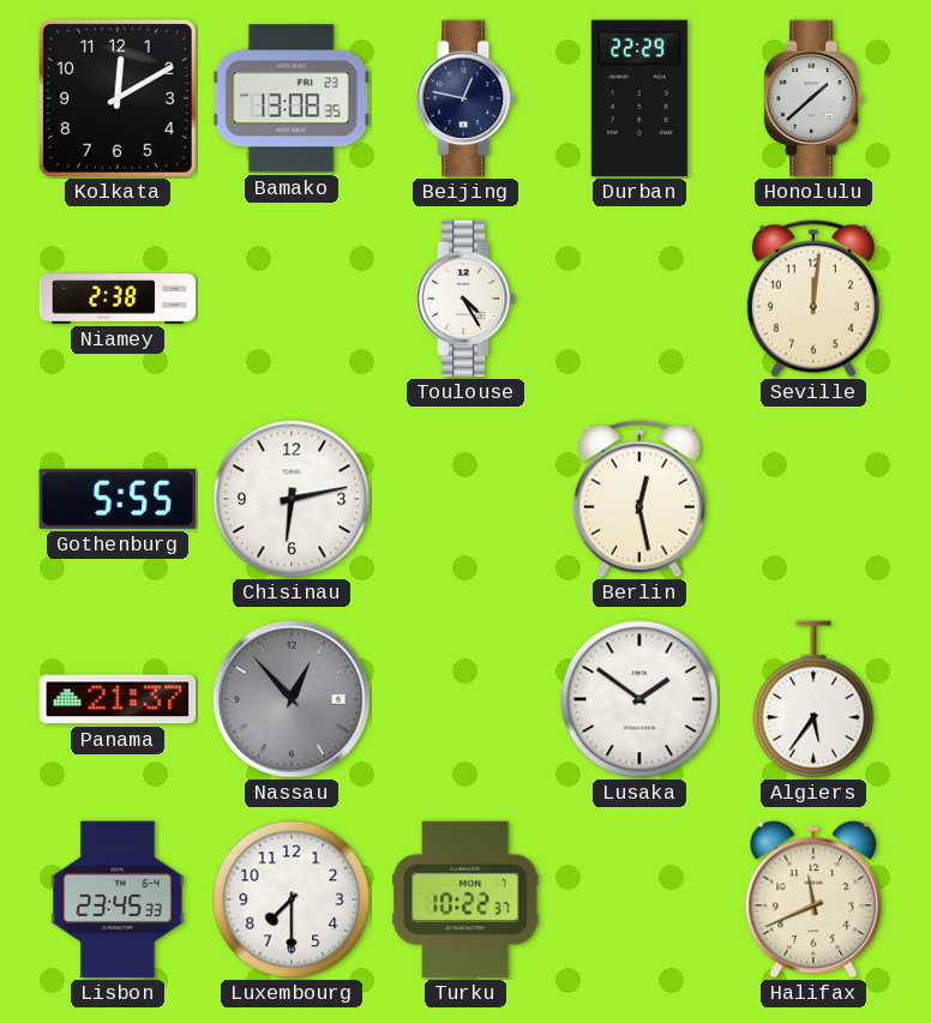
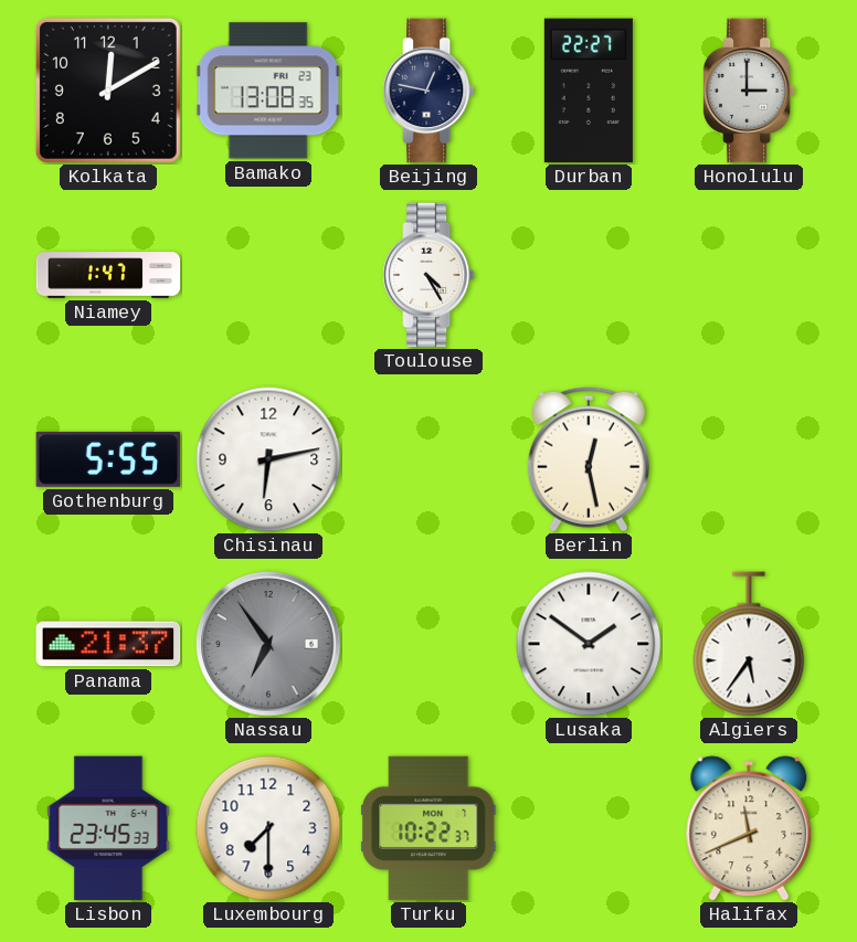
Durban: 22:29 -> 22:27 (589, 91)
Honolulu: 1:38 -> 3:00 (749, 91)
Niamey: 2:38 -> 1:47 (108, 275)
Seville: 12:01 -> none (813, 299)
Nassau: 12:53 -> 6:54 (268, 644)
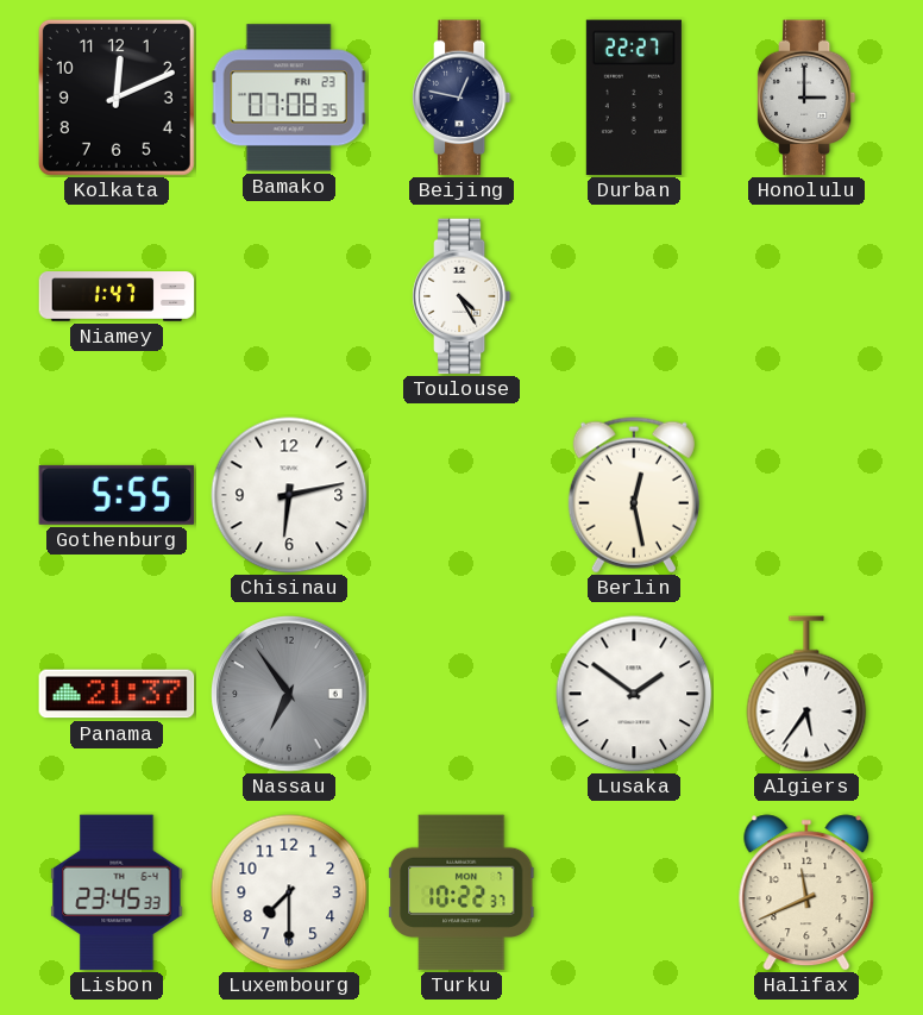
Kolkata: 12:10 -> 12:11 (117, 98)
Bamako: 13:08 -> 07:08 (289, 98)
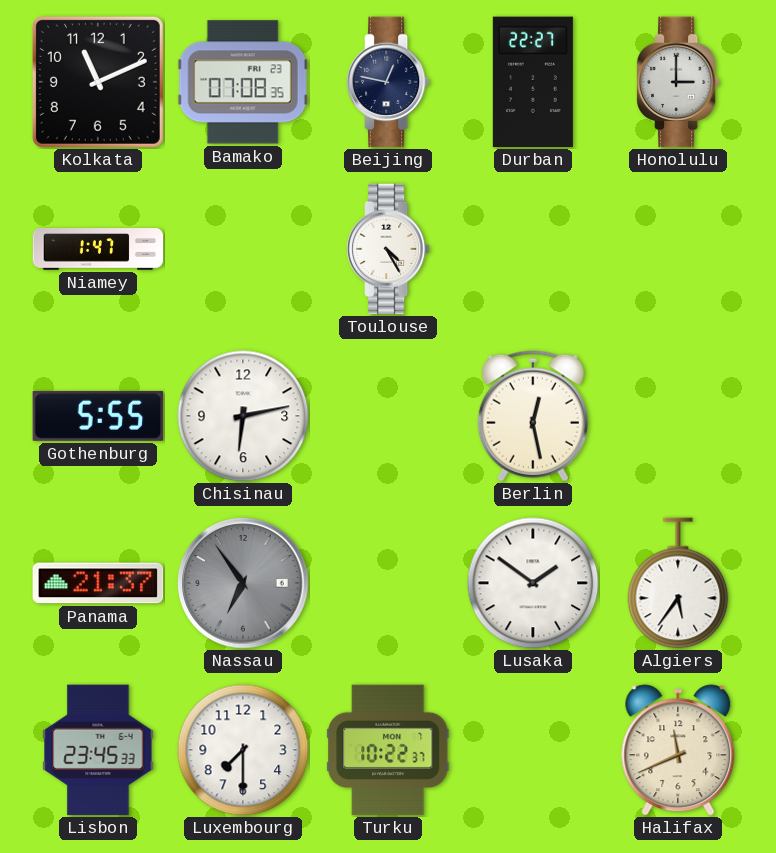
Kolkata: 12:11 -> 11:11 (98, 82)
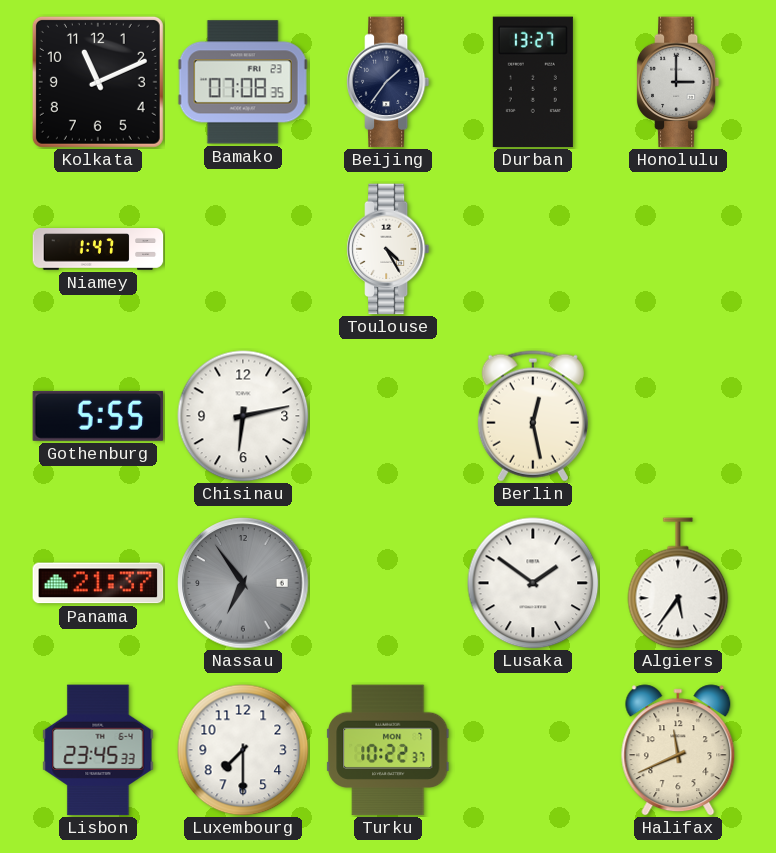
Beijing: 12:47 -> 1:36 (388, 82)
Durban: 22:27 -> 13:27 (533, 82)
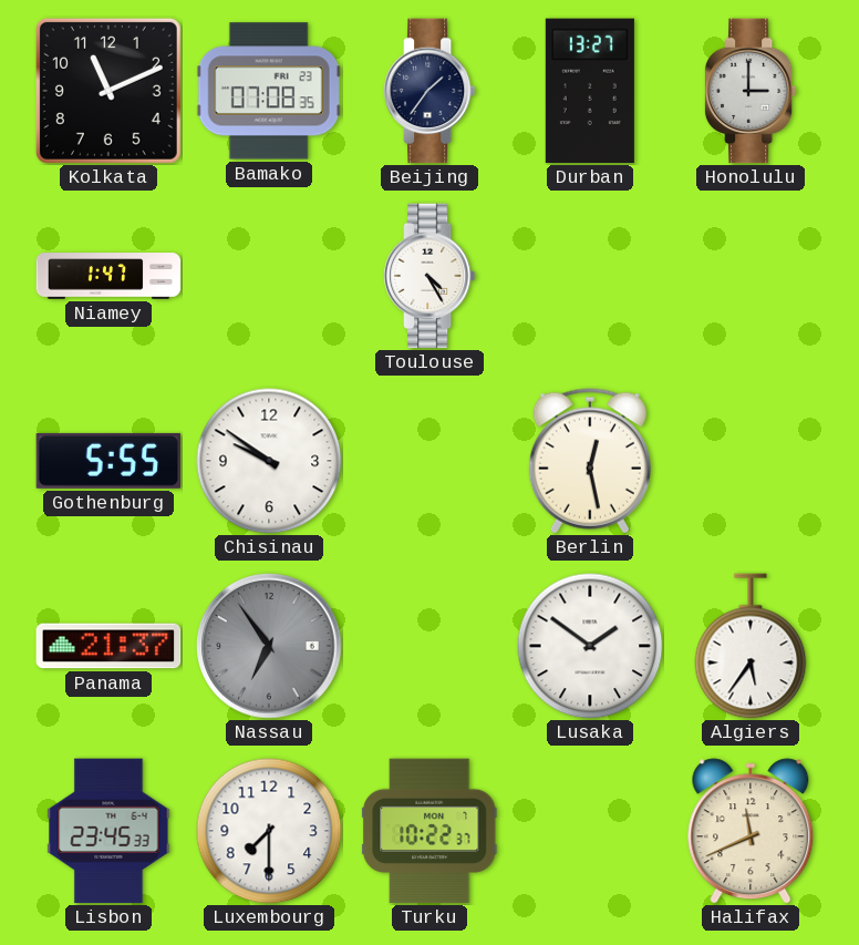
Chisinau: 6:13 -> 9:51 (269, 461)
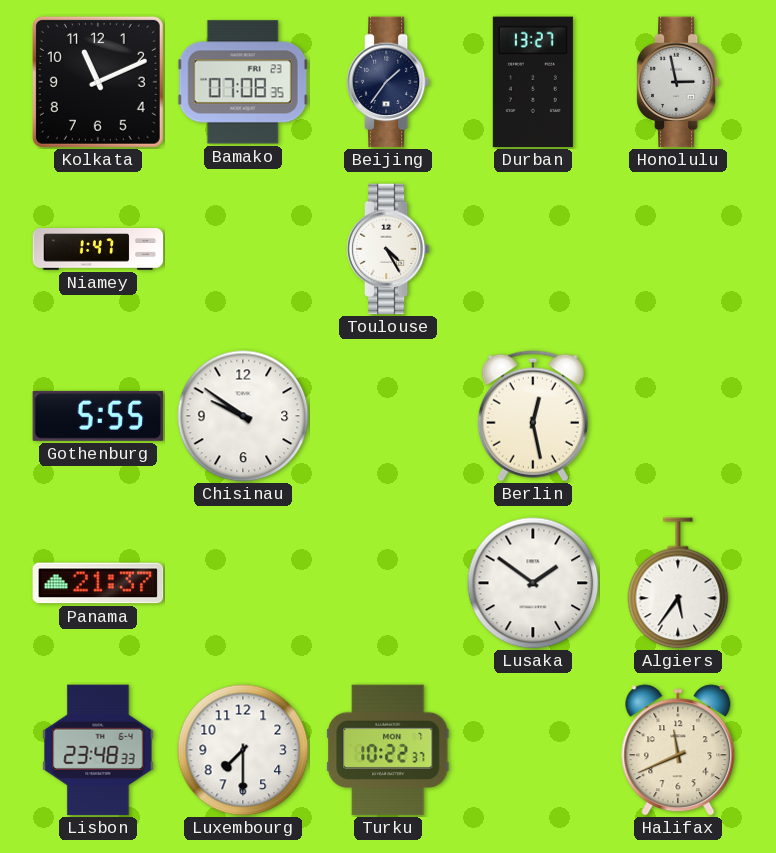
Honolulu: 3:00 -> 2:58 (678, 82)
Nassau: 6:54 -> none (269, 646)
Lisbon: 23:45 -> 23:48 (98, 750)
